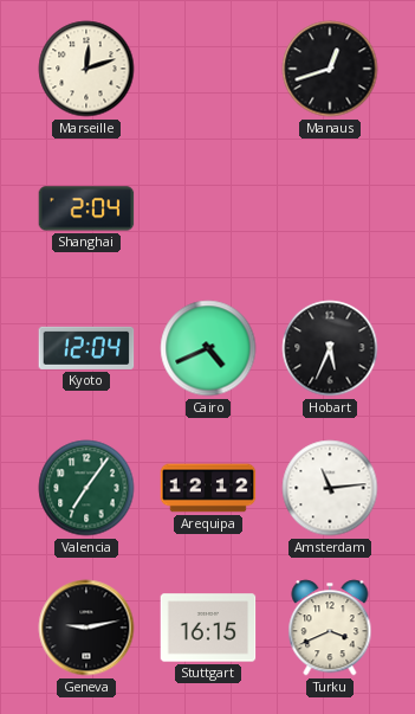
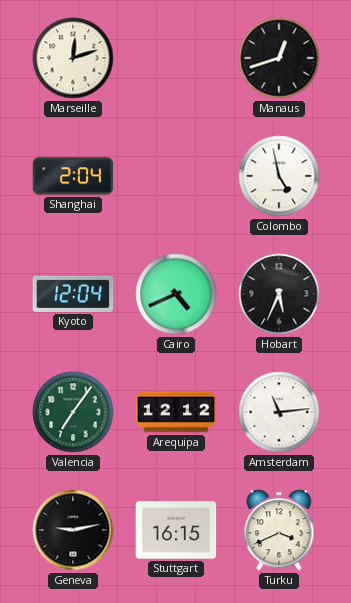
Colombo: none -> 4:58 (279, 176)
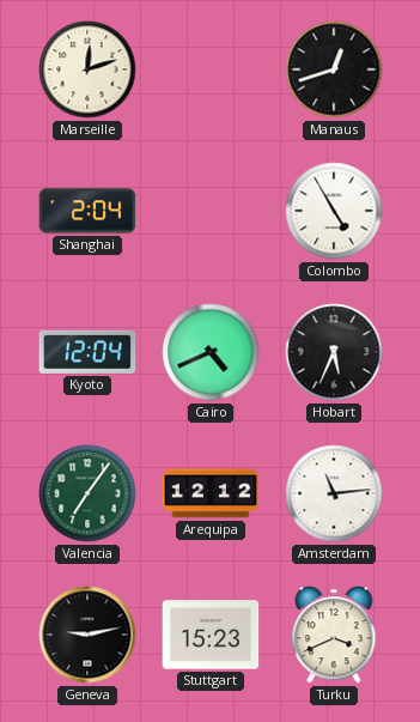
Colombo: 4:58 -> 4:55 (334, 211)
Stuttgart: 16:15 -> 15:23 (211, 635)
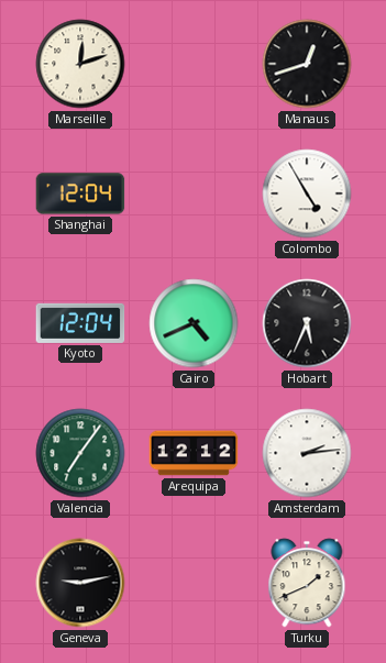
Shanghai: 2:04 -> 12:04 (80, 194)
Amsterdam: 11:14 -> 2:14 (307, 453)
Stuttgart: 15:23 -> none (211, 635)
Turku: 3:41 -> 1:41 (307, 583)
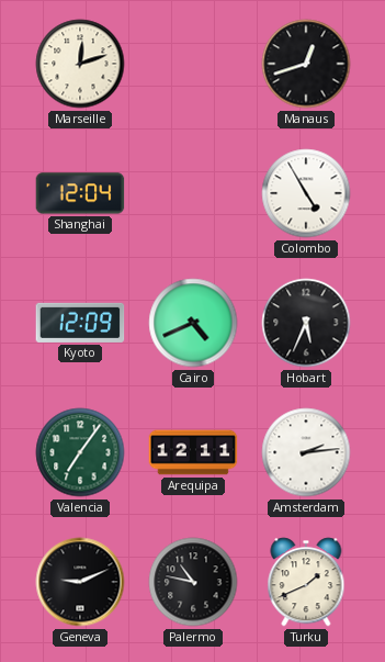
Kyoto: 12:04 -> 12:09 (80, 323)
Arequipa: 12:12 -> 12:11 (193, 452)
Geneva: 9:13 -> 9:11 (80, 582)
Palermo: none -> 10:47 (193, 582)
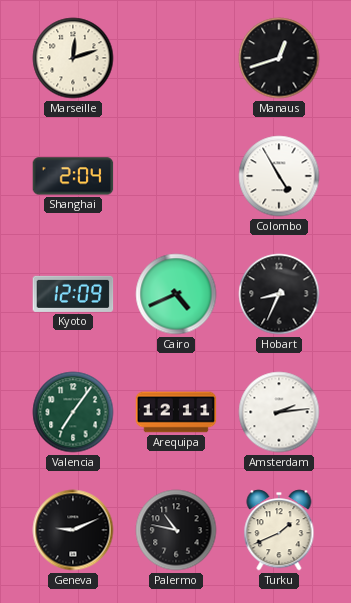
Shanghai: 12:04 -> 2:04 (73, 176)
Hobart: 5:34 -> 8:34 (279, 294)
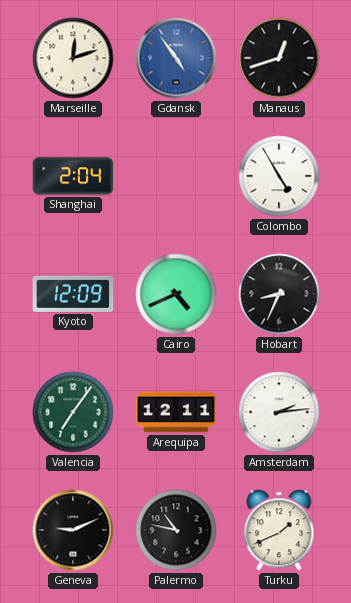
Gdansk: none -> 4:54 (176, 58)
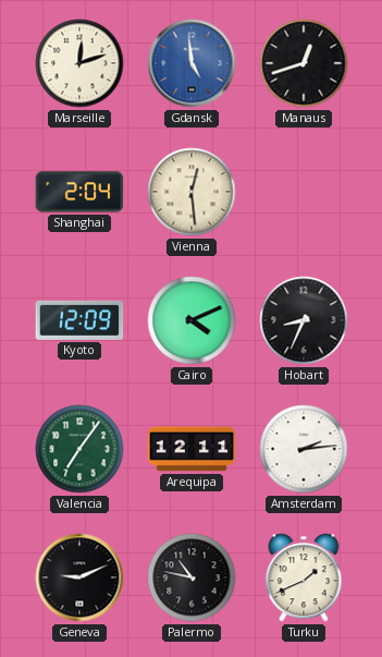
Gdansk: 4:54 -> 4:59 (192, 63)
Vienna: none -> 12:29 (192, 192)
Colombo: 4:55 -> none (279, 176)
Cairo: 4:41 -> 4:11 (192, 320)
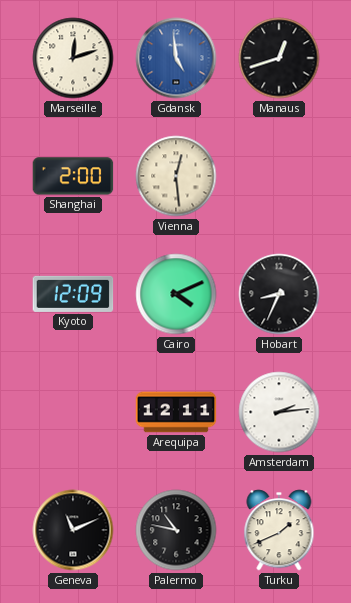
Shanghai: 2:04 -> 2:00 (73, 176)
Valencia: 7:06 -> none (79, 449)
Geneva: 9:11 -> 11:11 (73, 530)
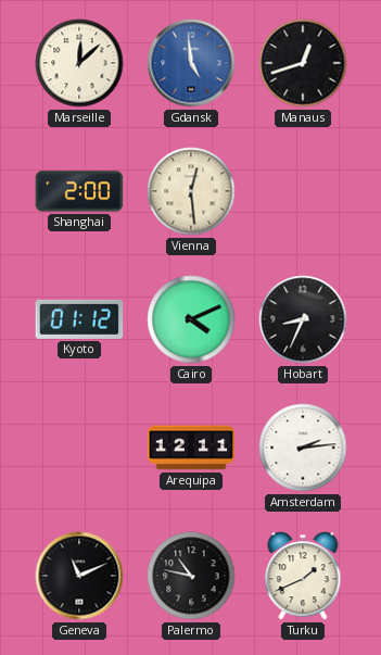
Marseille: 12:12 -> 12:08 (79, 63)
Kyoto: 12:09 -> 01:12 (79, 319)
